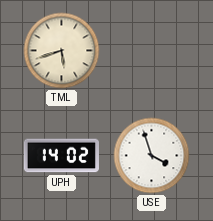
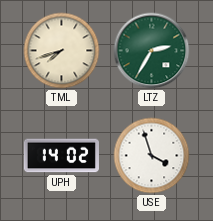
TML: 5:42 -> 7:42 (62, 51)
LTZ: none -> 2:35 (152, 51)
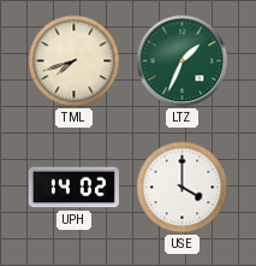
LTZ: 2:35 -> 1:34 (183, 61)
USE: 3:57 -> 4:00 (183, 188)
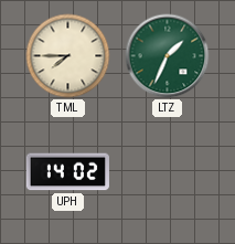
TML: 7:42 -> 7:45 (68, 56)
USE: 4:00 -> none (183, 188)
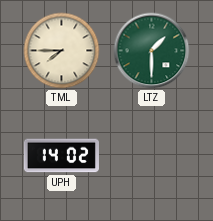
LTZ: 1:34 -> 1:30 (152, 51)
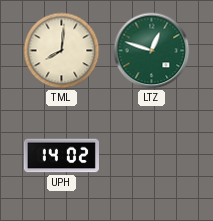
TML: 7:45 -> 8:01 (62, 51)
LTZ: 1:30 -> 12:48 (152, 51)
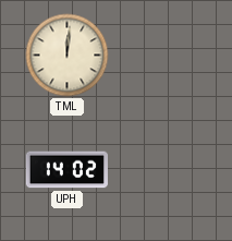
TML: 8:01 -> 12:01 (68, 56)
LTZ: 12:48 -> none (152, 51)
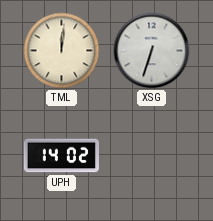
XSG: none -> 6:33 (152, 51)
